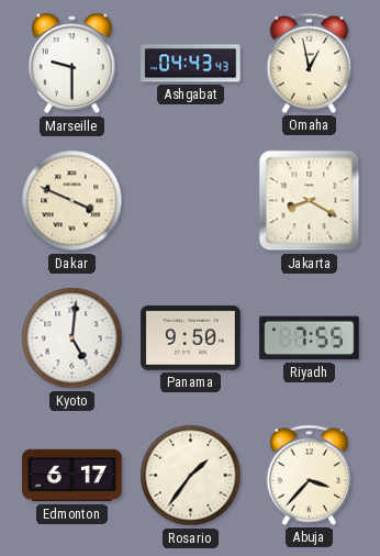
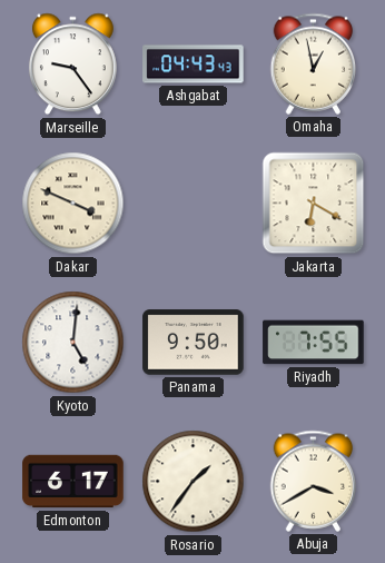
Marseille: 9:30 -> 9:24 (72, 65)
Jakarta: 8:20 -> 6:20 (314, 204)
Abuja: 3:37 -> 3:40 (314, 481)
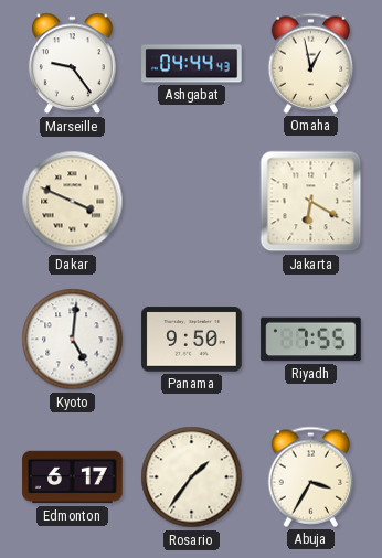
Ashgabat: 04:43 -> 04:44 (192, 64)
Abuja: 3:40 -> 3:35 (311, 476)
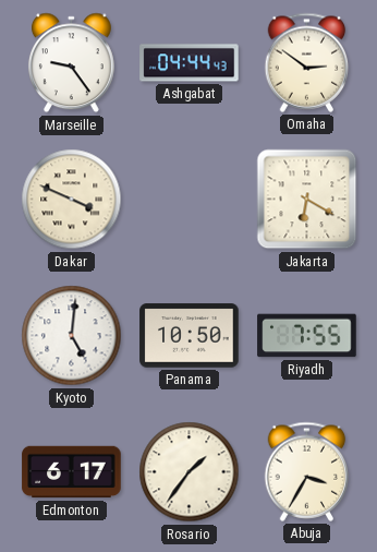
Omaha: 12:58 -> 2:51 (307, 62)
Panama: 9:50 -> 10:50 (190, 336)
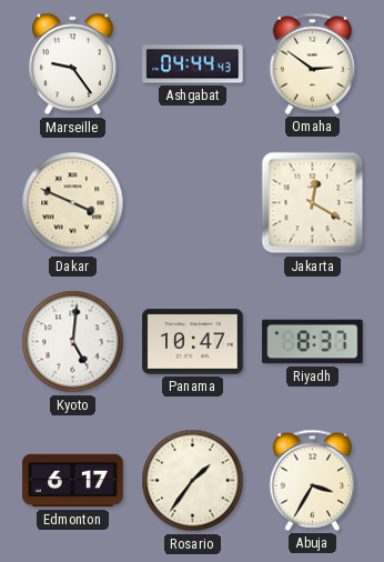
Jakarta: 6:20 -> 12:20 (313, 203)
Panama: 10:50 -> 10:47 (193, 342)
Riyadh: 7:55 -> 8:37 (313, 342)
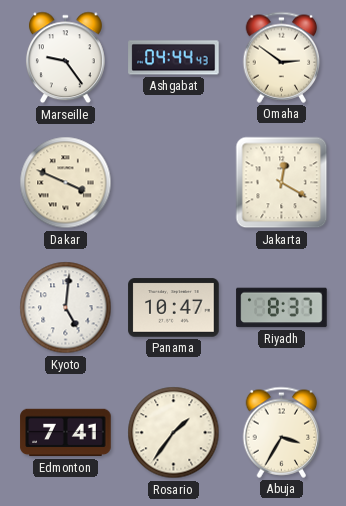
Edmonton: 6:17 -> 7:41 (66, 433)
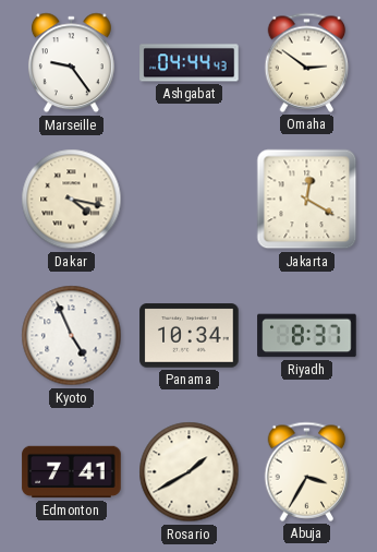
Dakar: 3:49 -> 4:17 (72, 200)
Kyoto: 5:01 -> 4:56 (72, 336)
Panama: 10:47 -> 10:34 (190, 336)
Rosario: 1:36 -> 1:40 (190, 472)
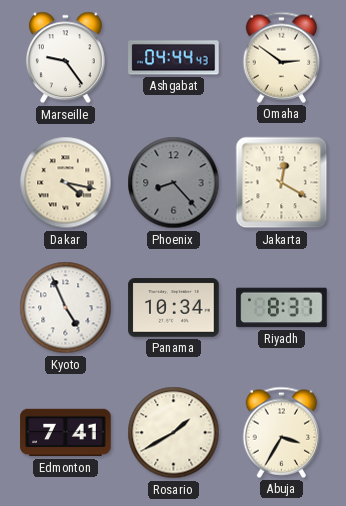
Phoenix: none -> 8:23 (174, 183)
